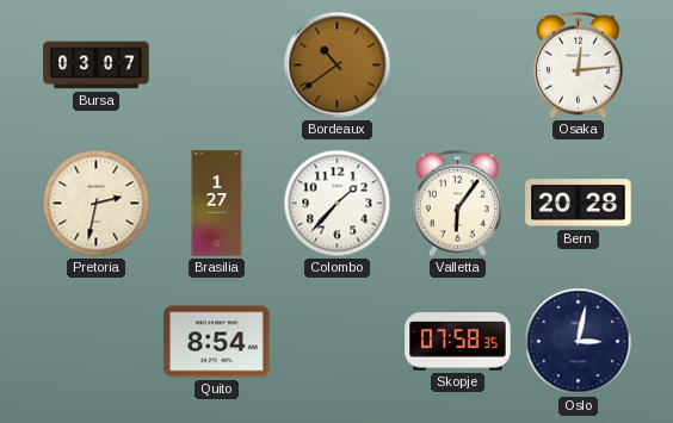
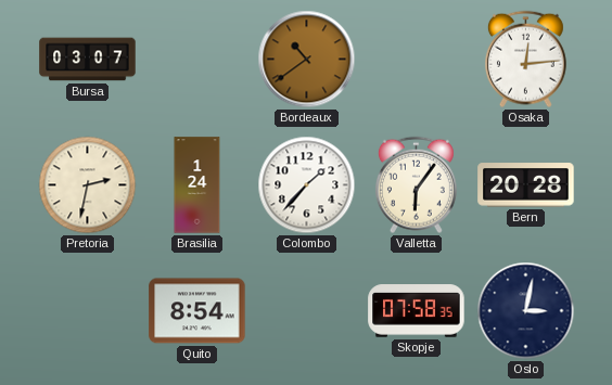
Brasilia: 1:27 -> 1:24 (197, 185)
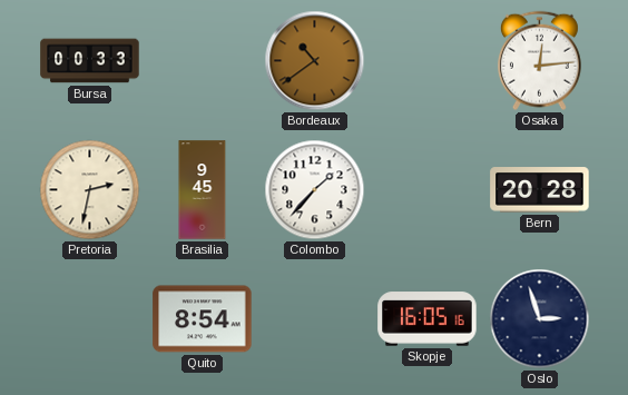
Bursa: 03:07 -> 00:33 (90, 61)
Brasilia: 1:24 -> 9:45 (203, 190)
Valletta: 6:06 -> none (416, 185)
Skopje: 07:58 -> 16:05 (428, 319)
Oslo: 3:02 -> 2:57 (540, 319)
